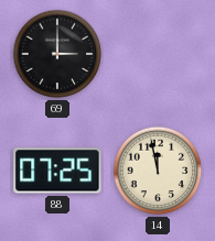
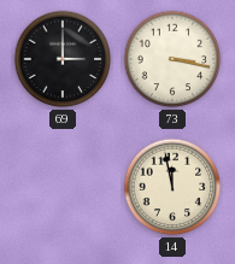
73: none -> 3:17 (172, 59)
88: 07:25 -> none (57, 171)
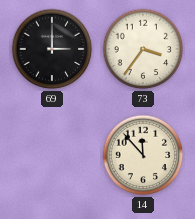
73: 3:17 -> 3:36 (143, 49)
14: 11:58 -> 11:53 (143, 155)
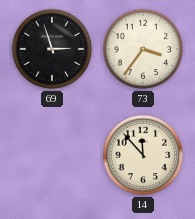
69: 3:00 -> 2:57 (52, 49)
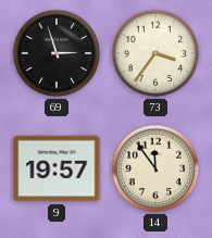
9: none -> 19:57 (57, 168)
14: 11:53 -> 11:54 (155, 168)
